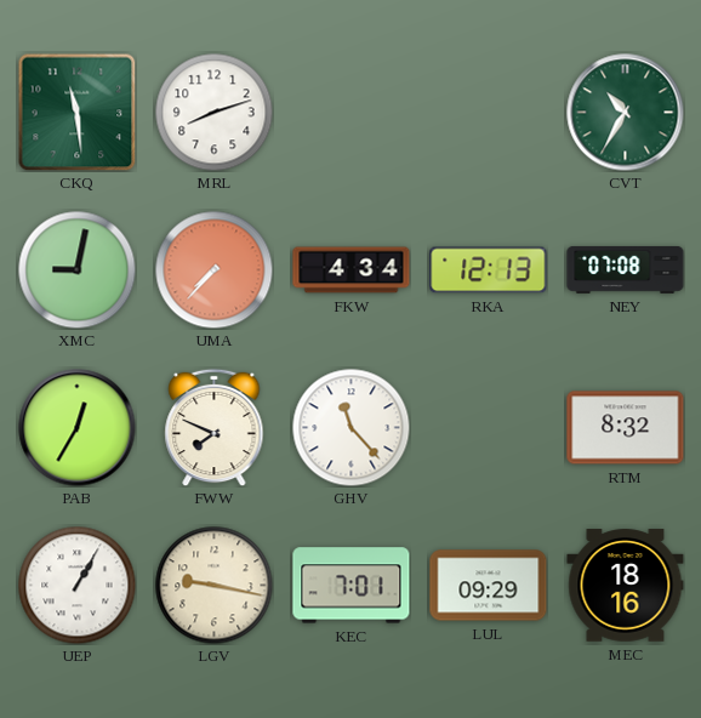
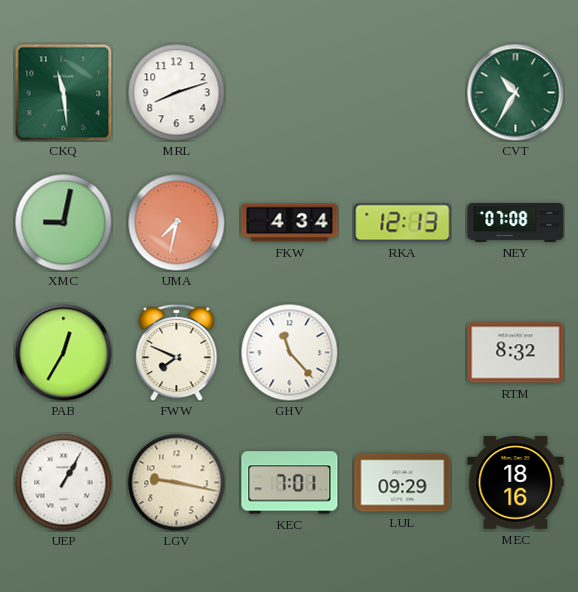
UMA: 7:37 -> 7:32 (176, 222)
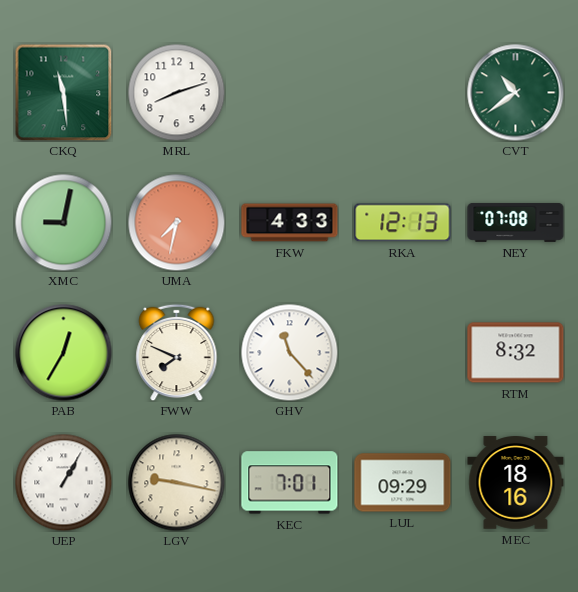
CVT: 10:35 -> 10:39 (516, 93)
FKW: 4:34 -> 4:33 (290, 223)
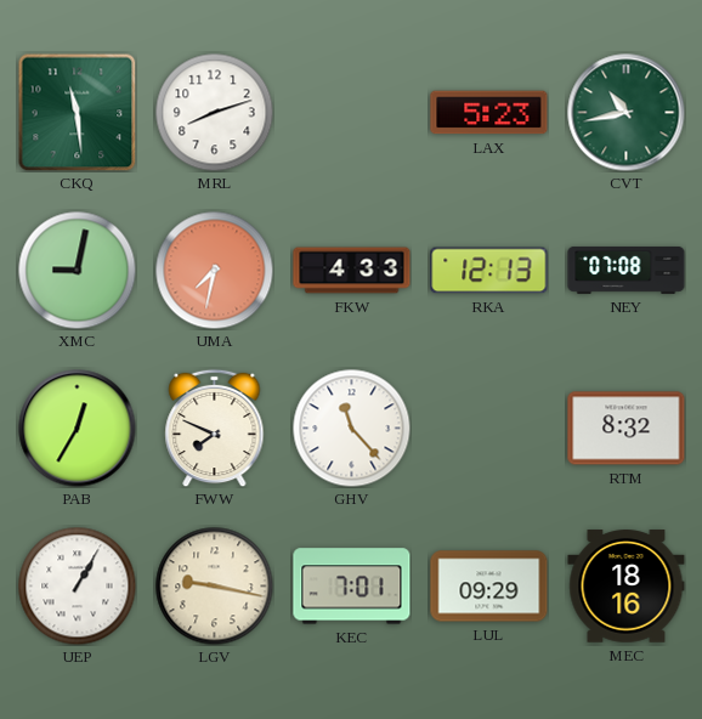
LAX: none -> 5:23 (489, 113)
CVT: 10:39 -> 10:43 (627, 113)
